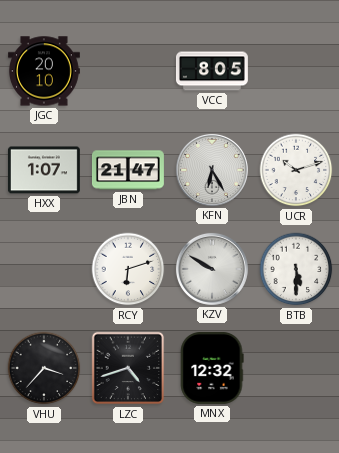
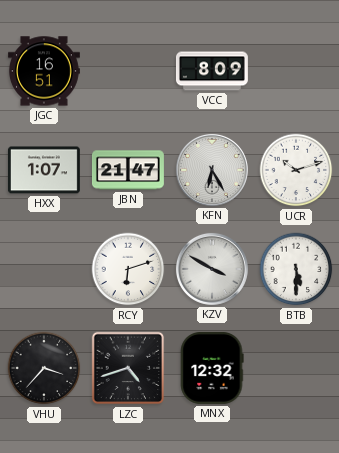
JGC: 20:10 -> 16:51 (44, 71)
VCC: 8:05 -> 8:09 (212, 71)
KZV: 9:50 -> 3:50 (212, 269)
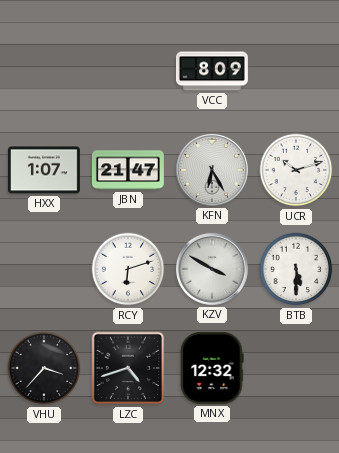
JGC: 16:51 -> none (44, 71)
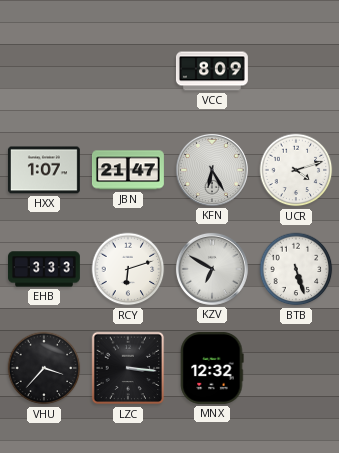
UCR: 10:12 -> 4:12 (296, 170)
EHB: none -> 3:33 (45, 269)
KZV: 3:50 -> 6:50 (212, 269)
BTB: 5:30 -> 5:27 (296, 269)
LZC: 4:42 -> 3:16 (128, 368)
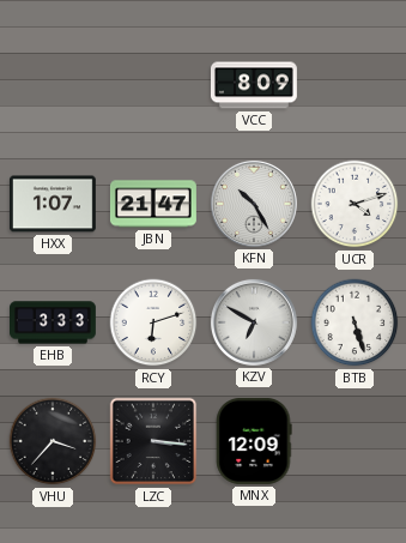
KFN: 6:25 -> 10:25 (254, 204)
MNX: 12:32 -> 12:09 (254, 441)
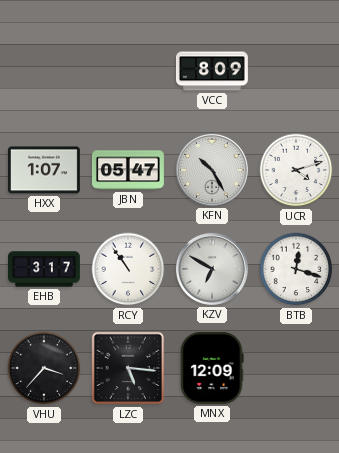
JBN: 21:47 -> 05:47 (128, 170)
EHB: 3:33 -> 3:17 (45, 269)
RCY: 6:12 -> 10:54 (128, 269)
BTB: 5:27 -> 12:18 (296, 269)
LZC: 3:16 -> 5:16 (128, 368)
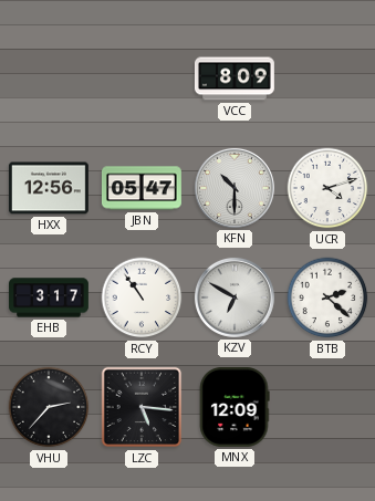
HXX: 1:07 -> 12:56 (49, 188)
KFN: 10:25 -> 10:30 (235, 188)
BTB: 12:18 -> 2:22 (327, 298)
VHU: 3:37 -> 2:37 (49, 407)
